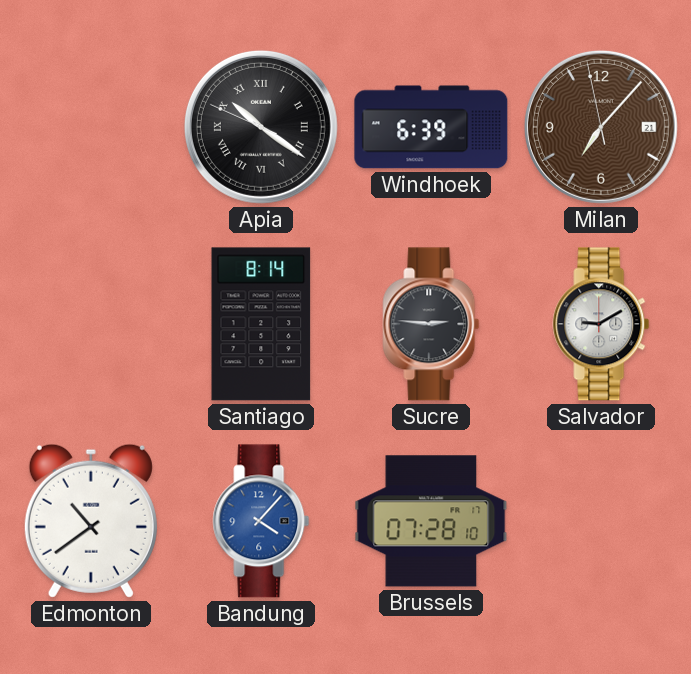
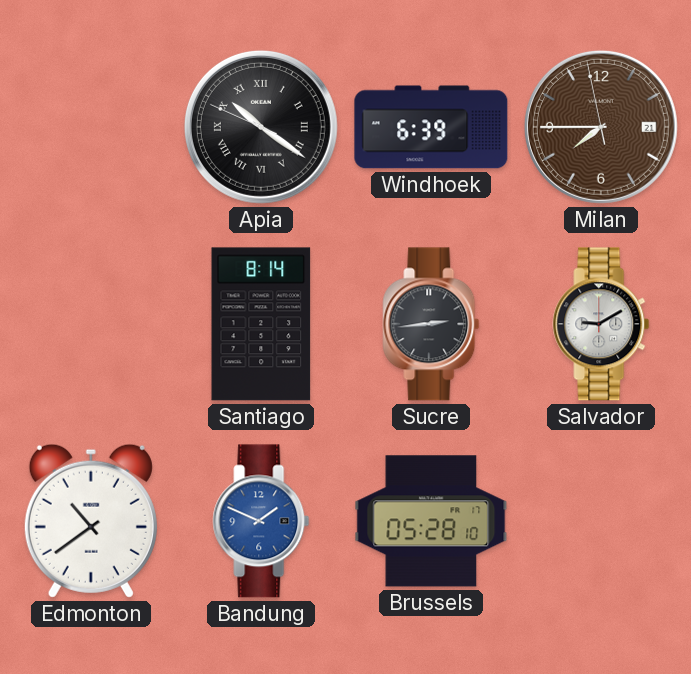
Milan: 7:06 -> 7:44 (601, 127)
Sucre: 2:46 -> 2:44 (431, 324)
Bandung: 4:07 -> 1:49 (261, 521)
Brussels: 07:28 -> 05:28 (431, 521)
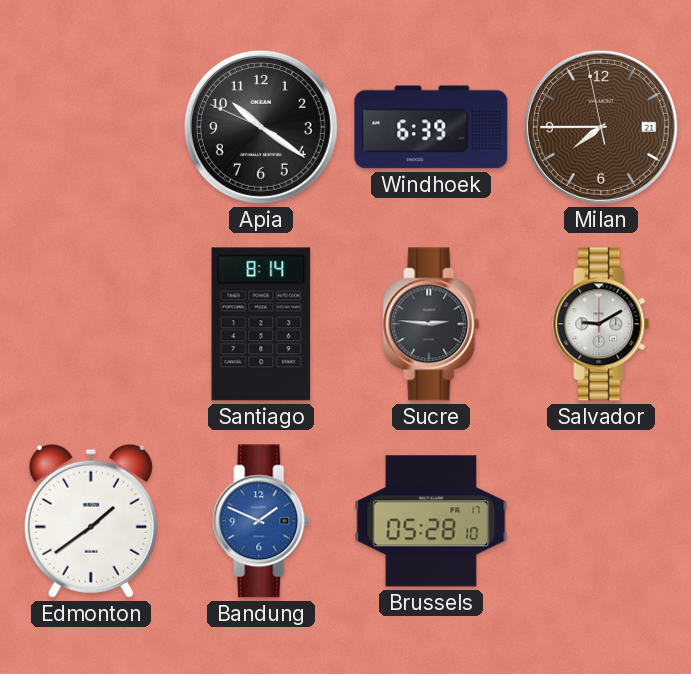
Apia numerals: Roman -> Arabic (261, 127)
Sucre: 2:44 -> 2:46 (431, 324)
Edmonton: 10:39 -> 1:39 (91, 521)
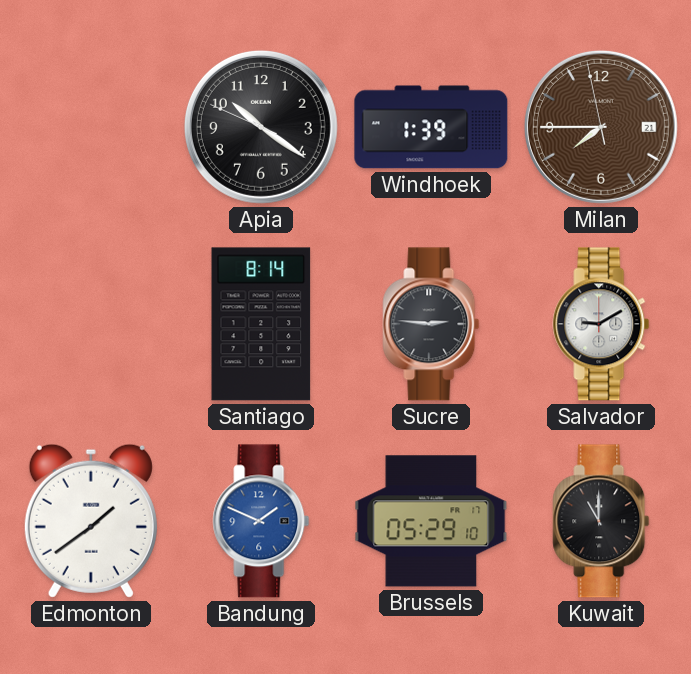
Windhoek: 6:39 -> 1:39 (431, 127)
Brussels: 05:28 -> 05:29 (431, 521)
Kuwait: none -> 11:00 (601, 521)
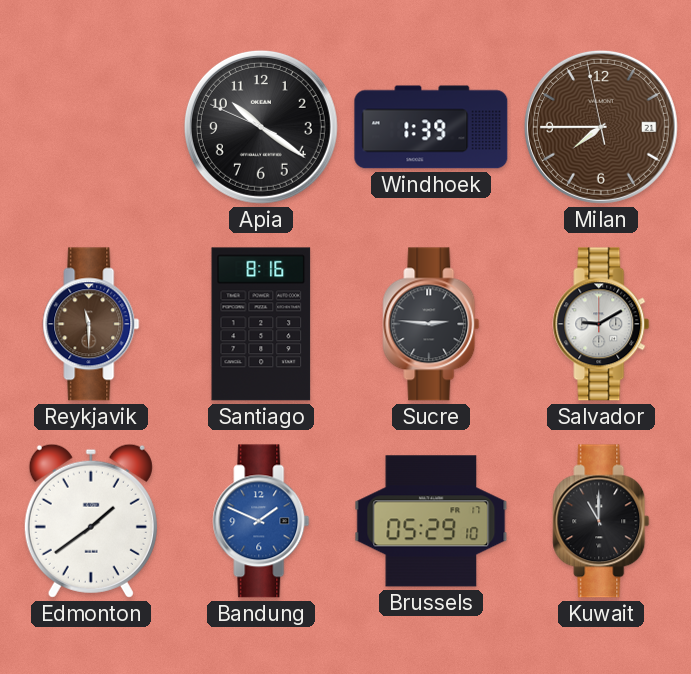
Reykjavik: none -> 11:30 (91, 324)
Santiago: 8:14 -> 8:16 (261, 324)
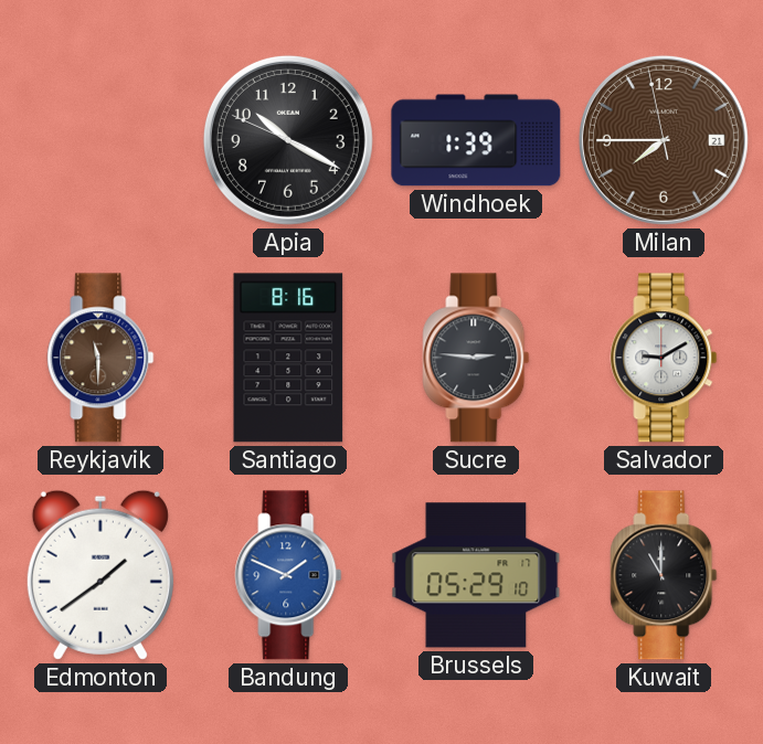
Apia: 10:20 -> 10:19 (288, 140)
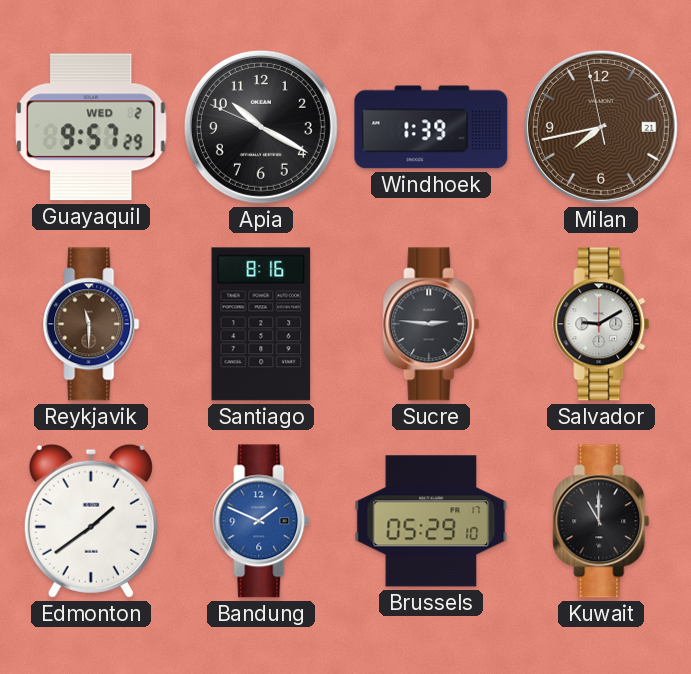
Guayaquil: none -> 9:57 (91, 127)
Milan: 7:44 -> 7:42 (601, 127)
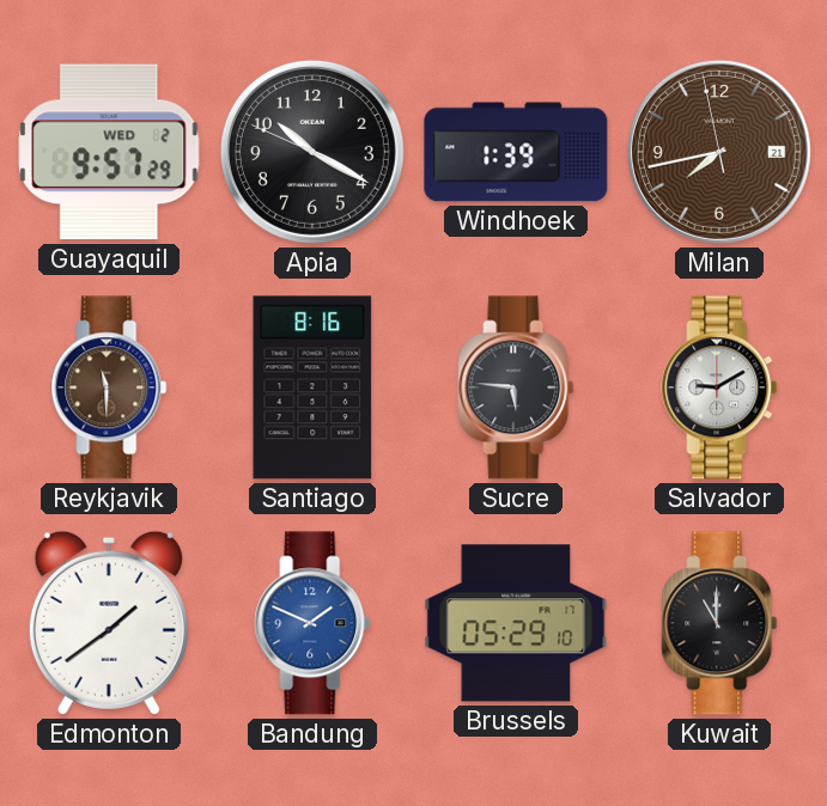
Sucre: 2:46 -> 5:46 (516, 387)
